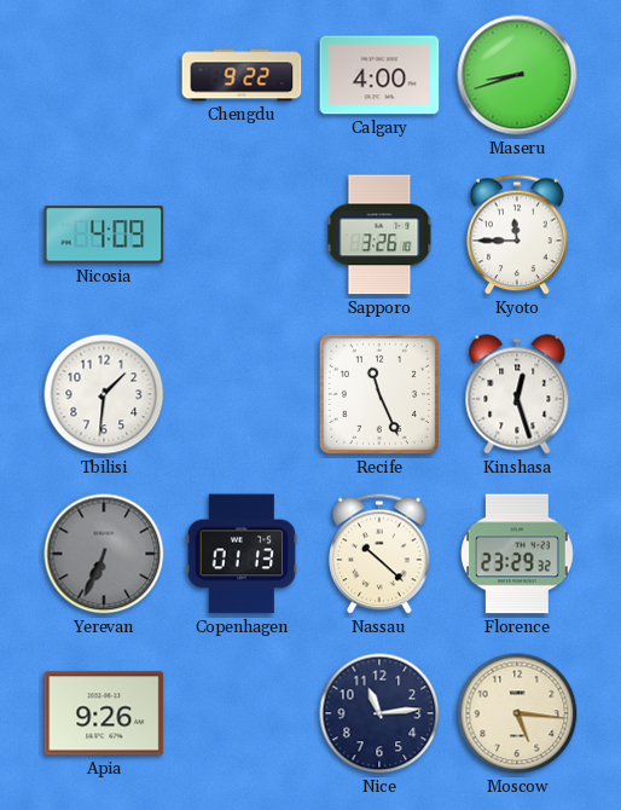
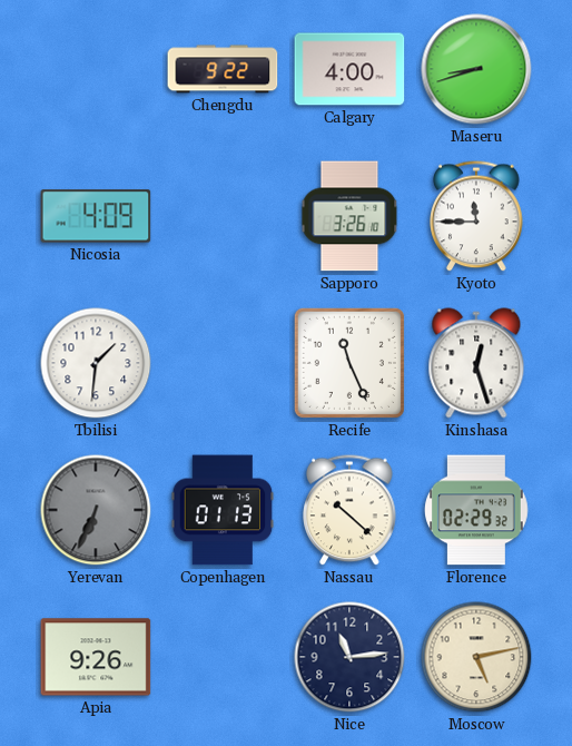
Florence: 23:29 -> 02:29 (477, 510)
Moscow: 5:16 -> 5:13 (476, 657)
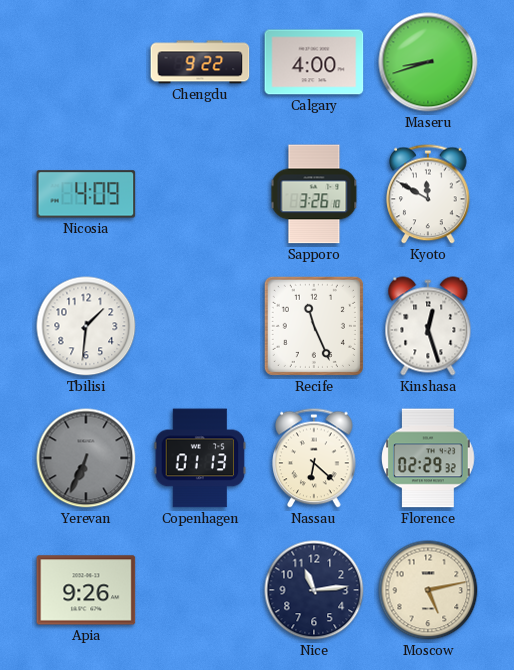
Kyoto: 11:45 -> 11:50 (428, 194)
Nassau: 10:22 -> 6:22 (314, 458)
